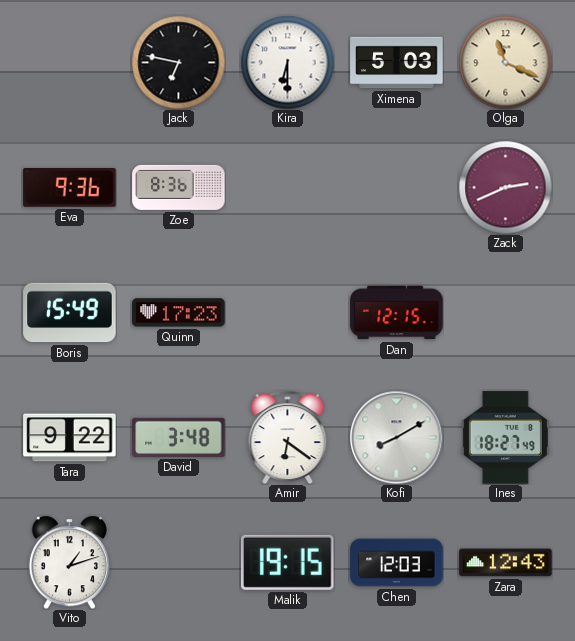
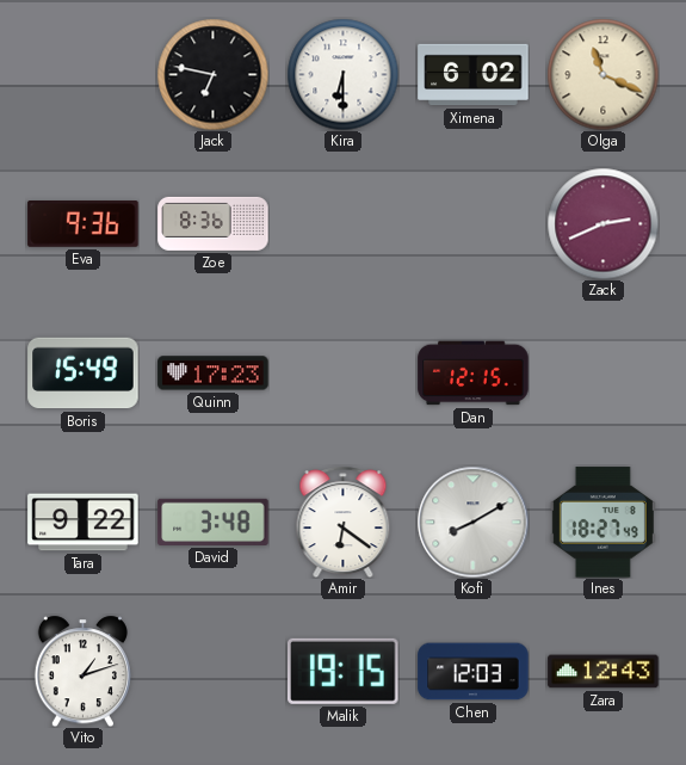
Ximena: 5:03 -> 6:02 (474, 75)
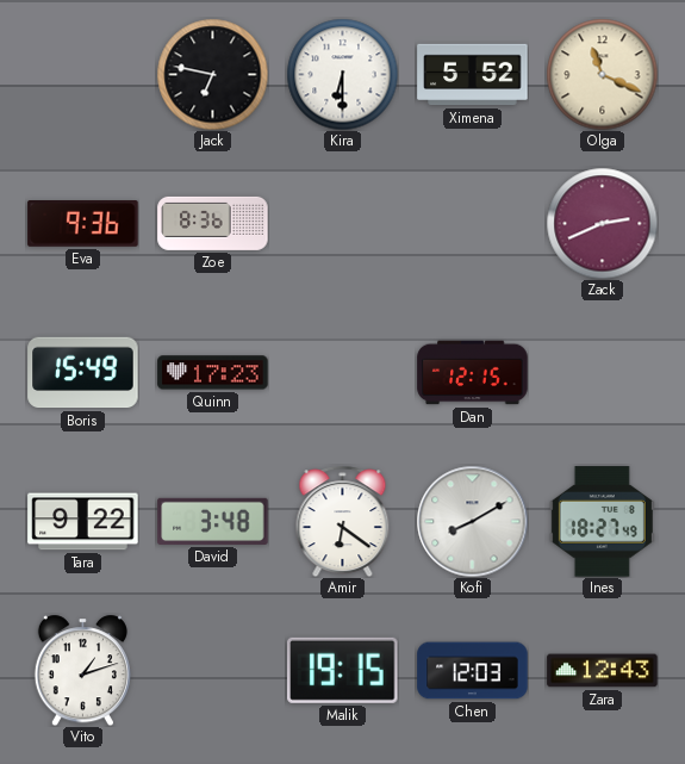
Ximena: 6:02 -> 5:52 (473, 75)
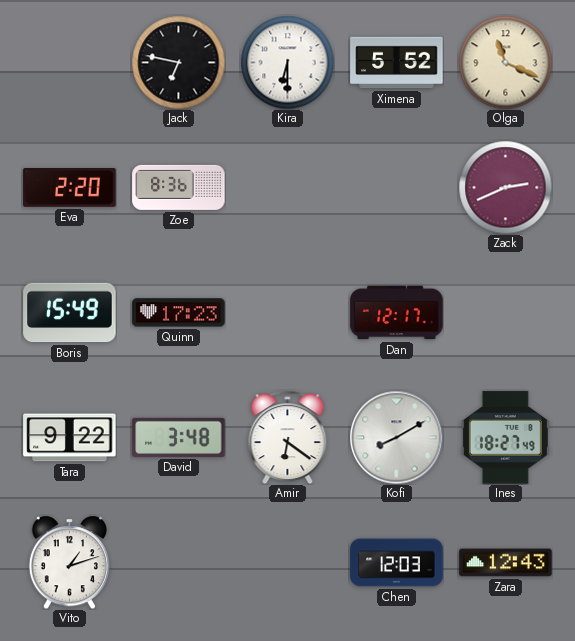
Eva: 9:36 -> 2:20 (70, 188)
Dan: 12:15 -> 12:17 (397, 313)
Malik: 19:15 -> none (343, 670)
